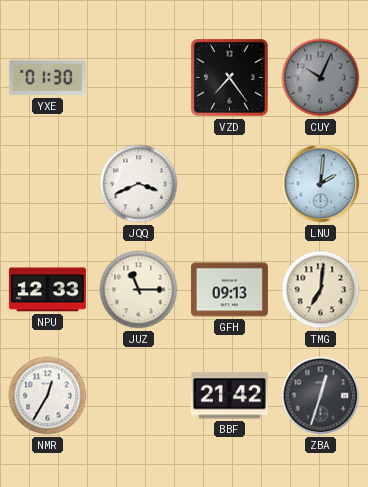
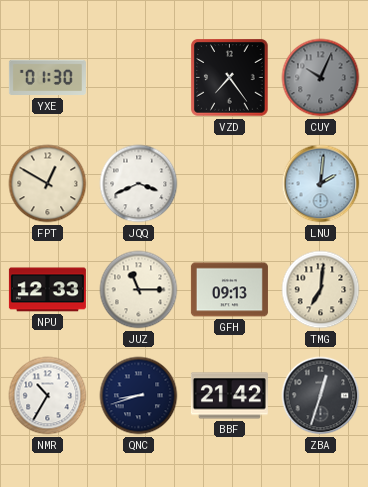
FPT: none -> 12:50 (48, 184)
NMR: 12:35 -> 10:35 (48, 396)
QNC: none -> 8:42 (139, 396)
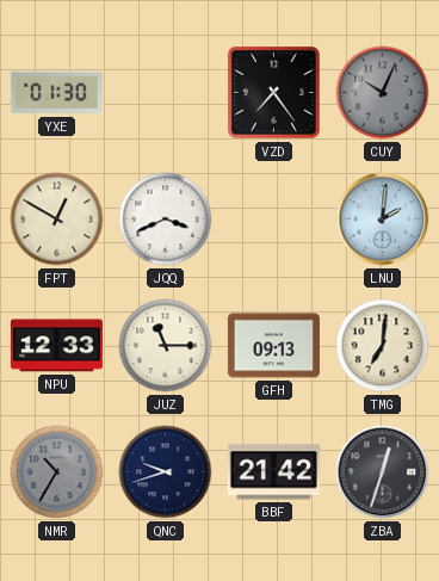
NMR dial: white -> grey (57, 472)
QNC: 8:42 -> 9:42 (166, 472)
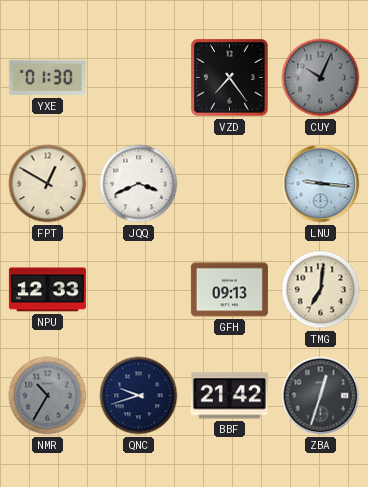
LNU: 2:01 -> 9:16 (321, 184)
JUZ: 11:15 -> none (166, 346)
